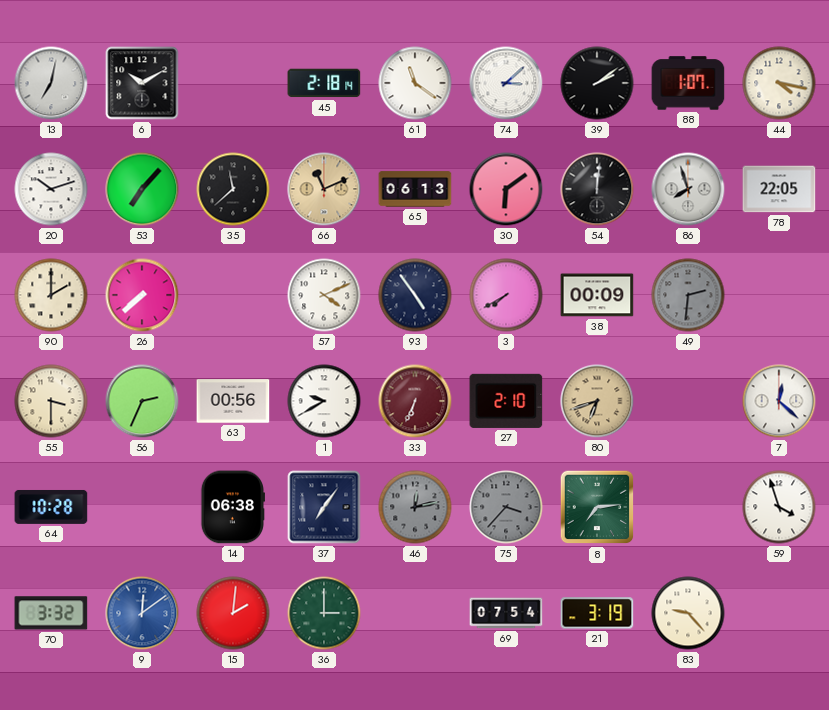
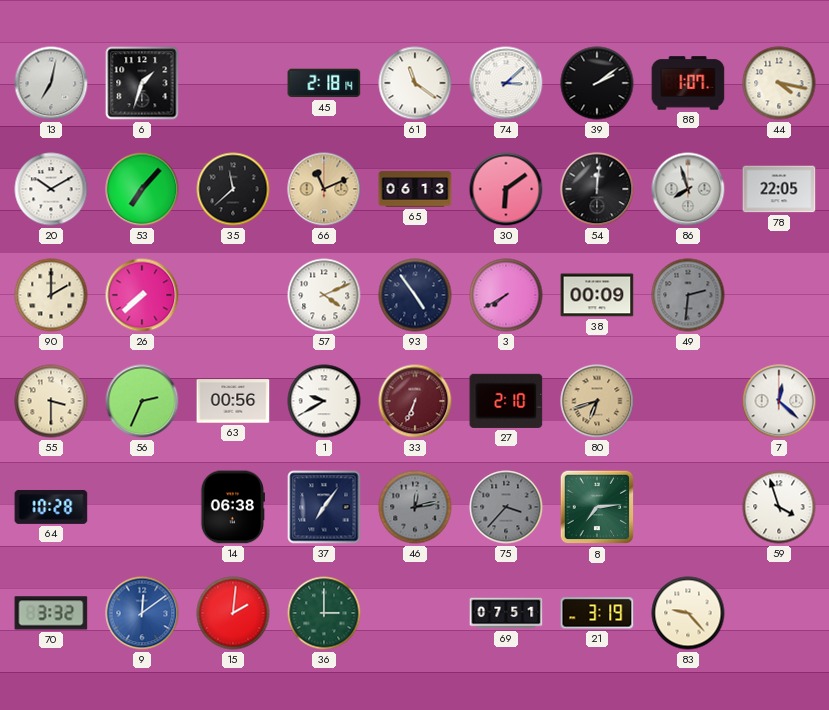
6: 10:10 -> 1:33 (142, 83)
20: 10:12 -> 10:10 (51, 189)
69: 07:54 -> 07:51 (506, 613)
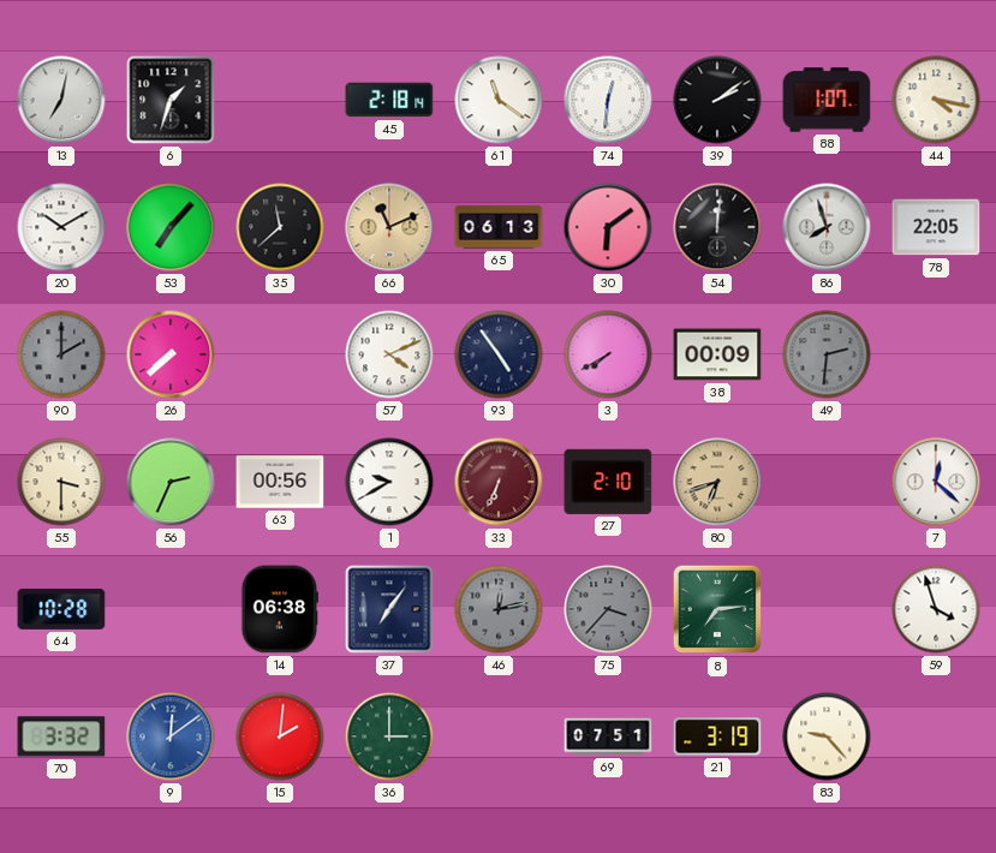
74: 3:08 -> 12:31 (608, 100)
90 dial: cream -> grey (61, 354)
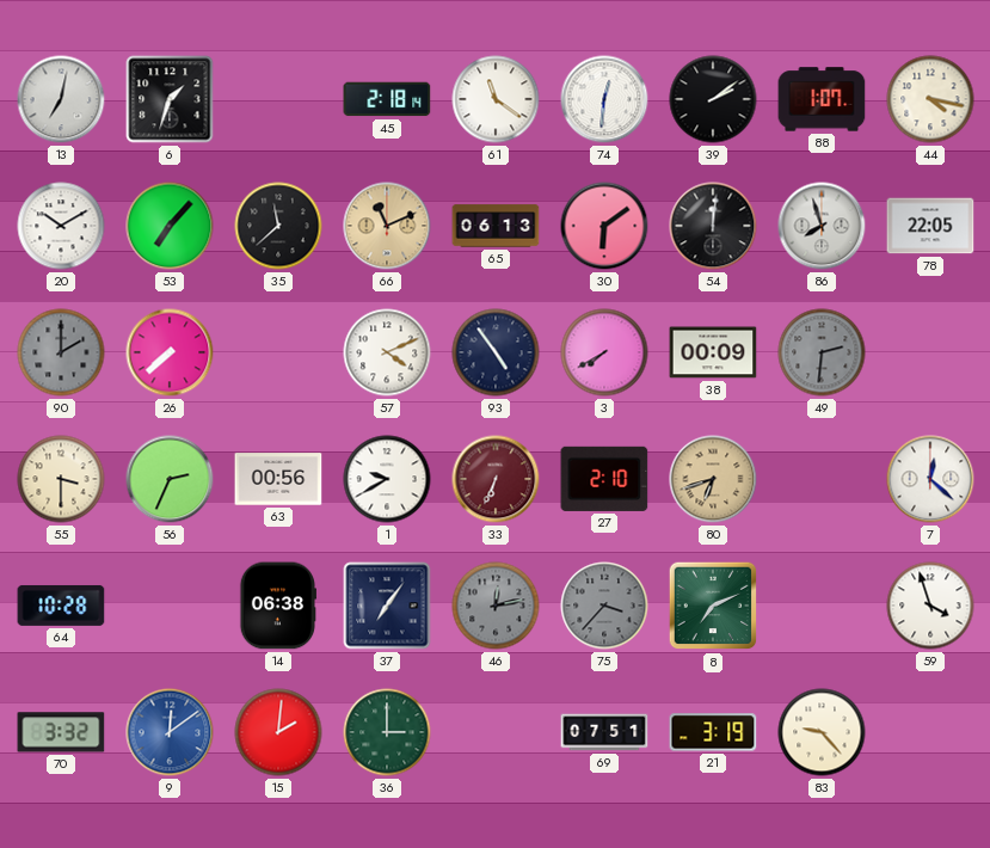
8: 7:14 -> 7:11 (713, 606)
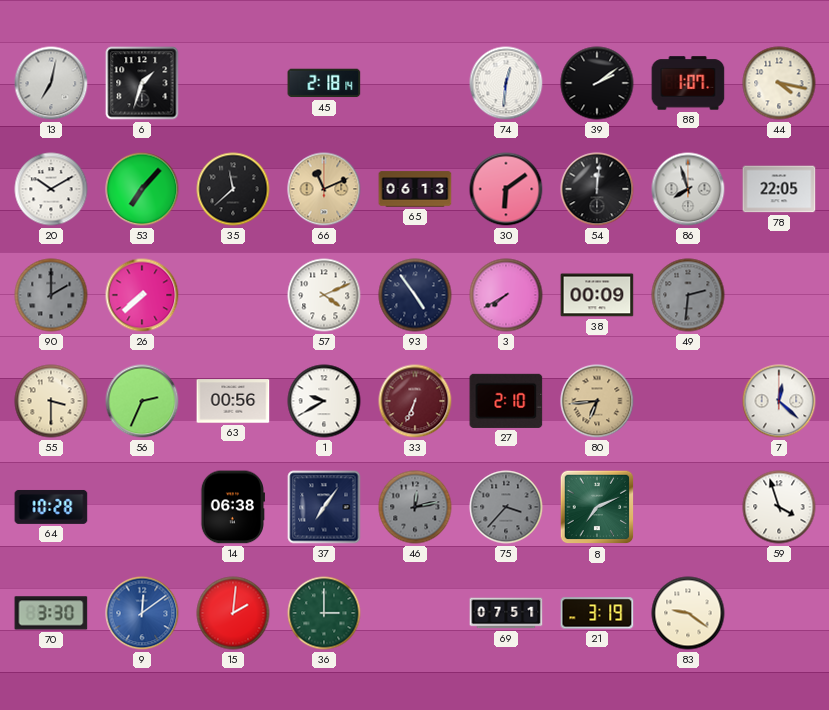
61: 11:21 -> none (496, 99)
80: 6:42 -> 6:44 (597, 401)
70: 3:32 -> 3:30 (51, 613)
83: 9:23 -> 9:21 (688, 613)
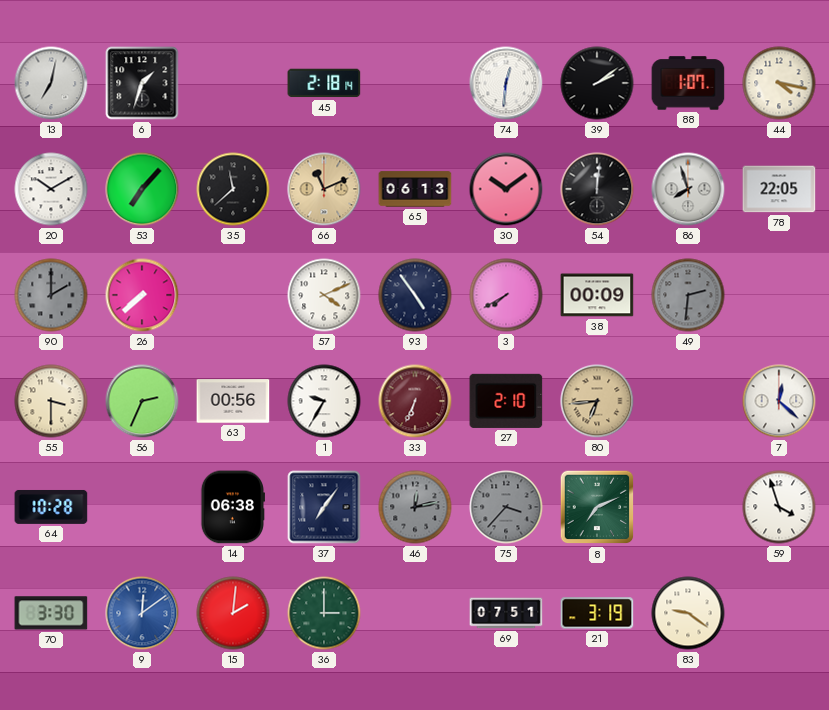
30: 6:09 -> 10:09 (506, 189)
1: 9:40 -> 9:35 (324, 401)
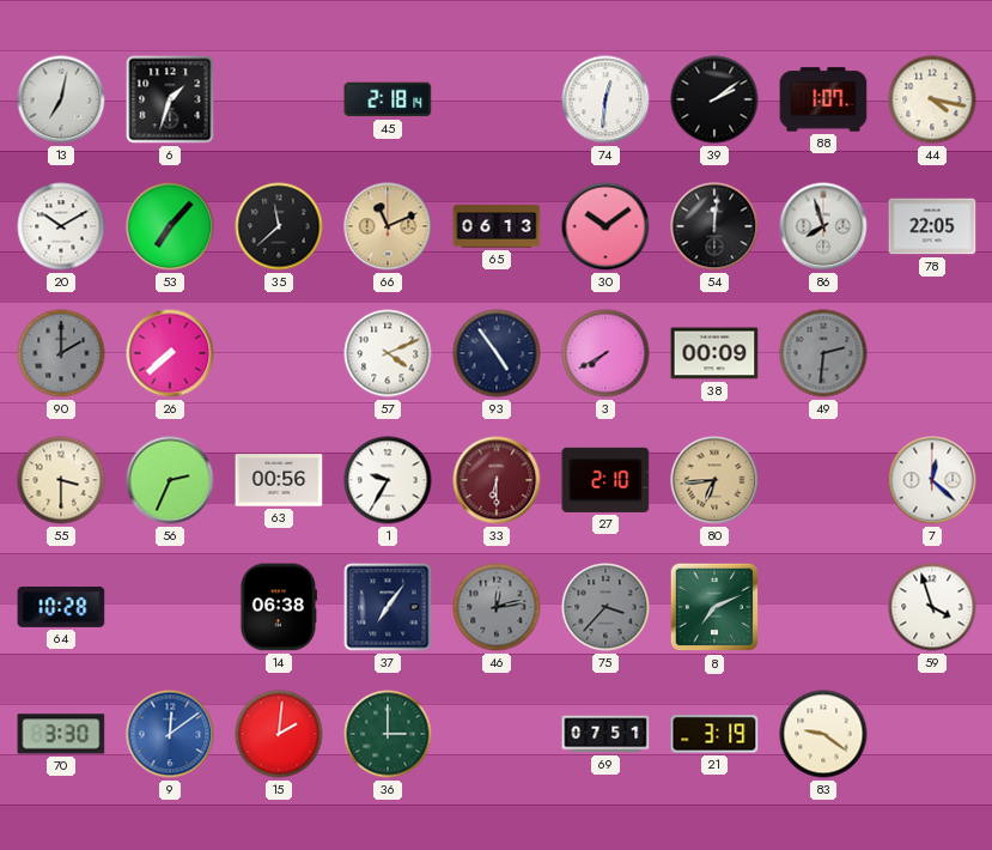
33: 6:34 -> 6:30 (497, 480)
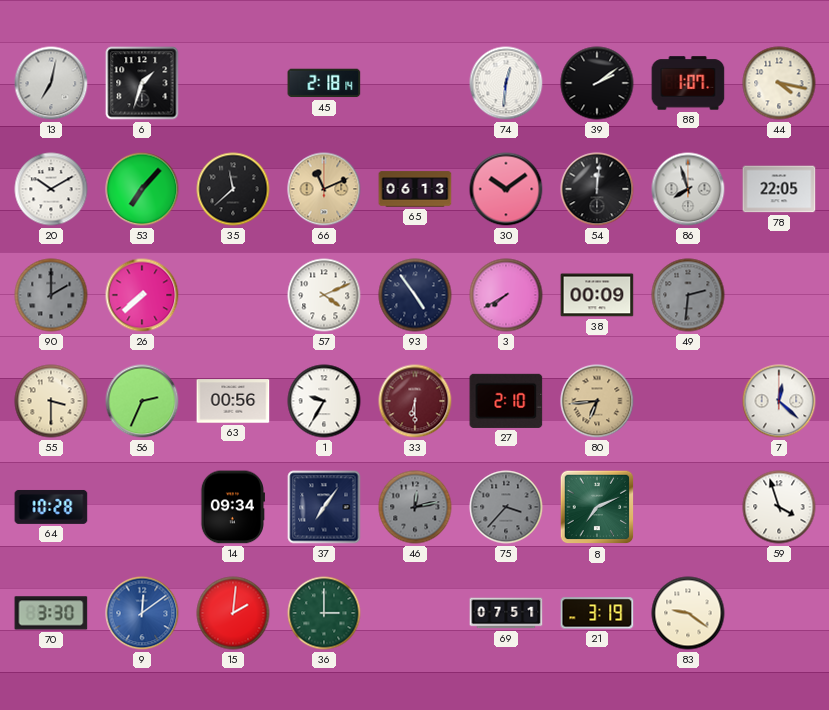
14: 06:38 -> 09:34 (232, 507)
